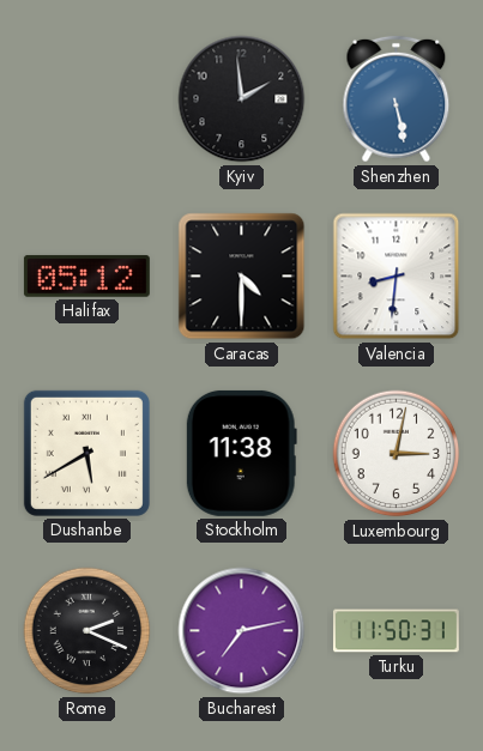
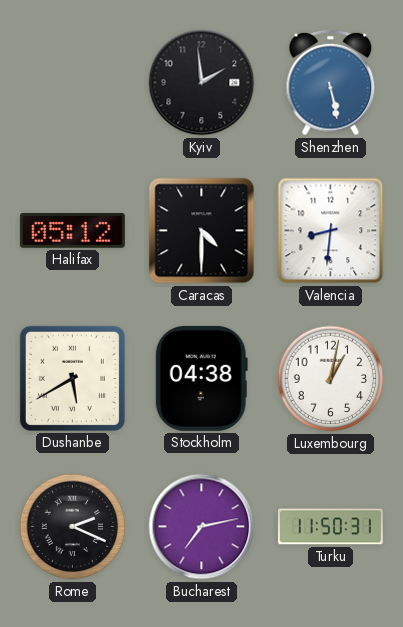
Stockholm: 11:38 -> 04:38 (201, 378)
Luxembourg: 3:02 -> 1:02 (331, 379)
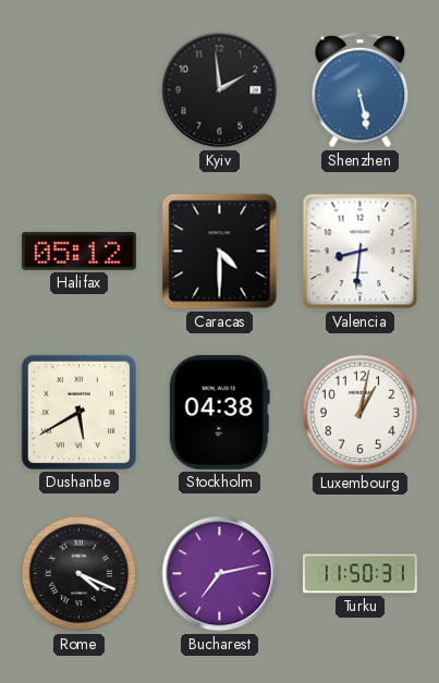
Rome: 2:19 -> 4:19 (80, 574)
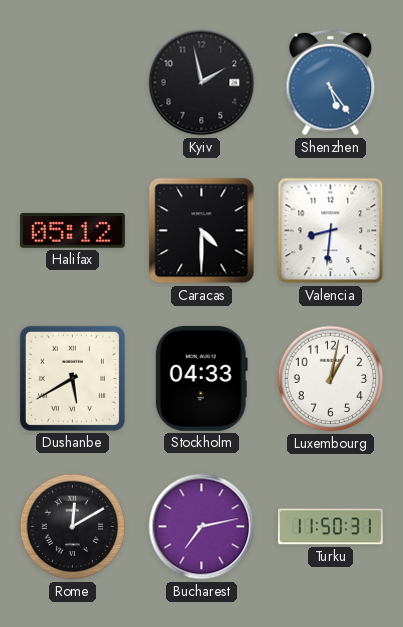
Kyiv: 1:59 -> 1:58 (202, 83)
Shenzhen: 5:28 -> 5:24 (331, 83)
Stockholm: 04:38 -> 04:33 (201, 378)
Rome: 4:19 -> 12:10 (73, 527)
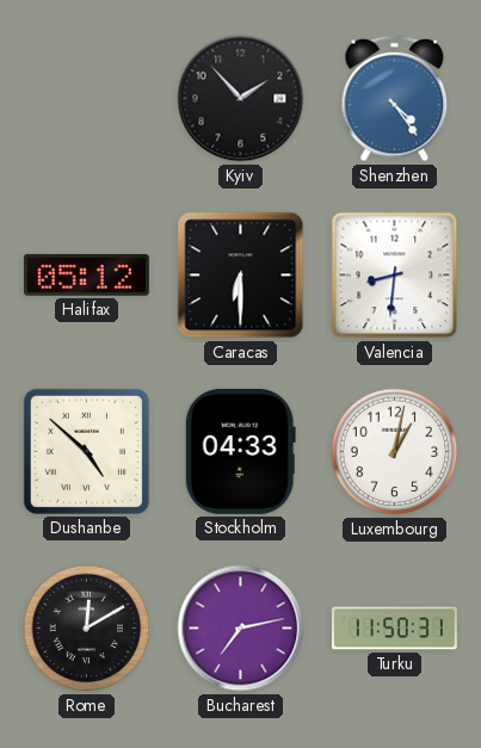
Kyiv: 1:58 -> 1:53 (241, 99)
Shenzhen: 5:24 -> 4:24 (395, 99)
Caracas: 4:30 -> 6:30 (241, 276)
Dushanbe: 5:40 -> 4:52 (86, 451)
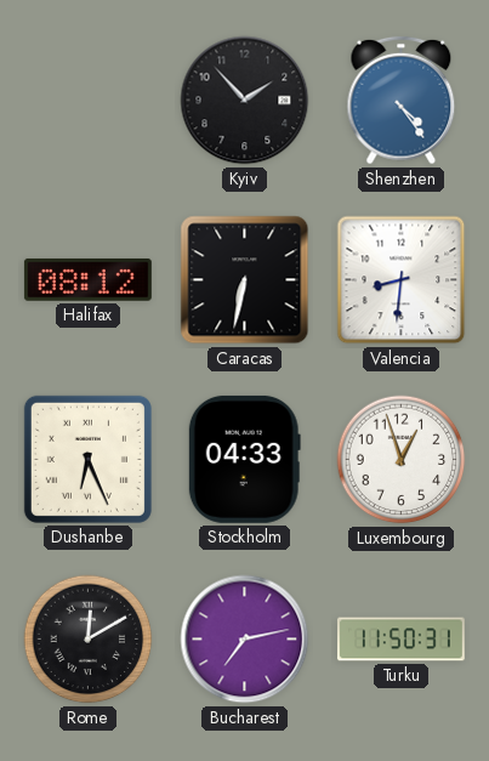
Halifax: 05:12 -> 08:12 (87, 280)
Caracas: 6:30 -> 6:32 (245, 280)
Dushanbe: 4:52 -> 6:26 (87, 459)
Luxembourg: 1:02 -> 12:57 (402, 460)
